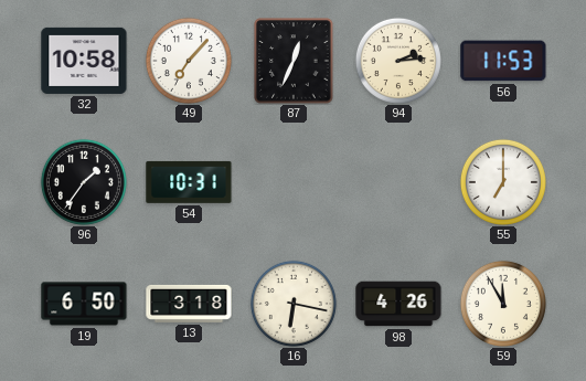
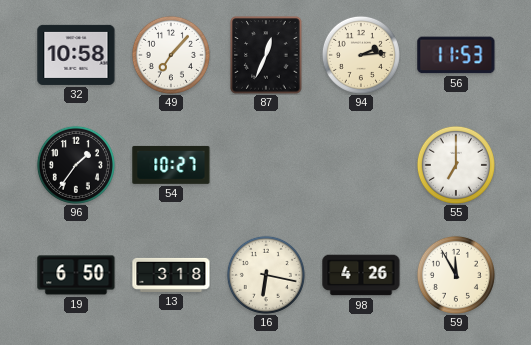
54: 10:31 -> 10:27 (171, 165)
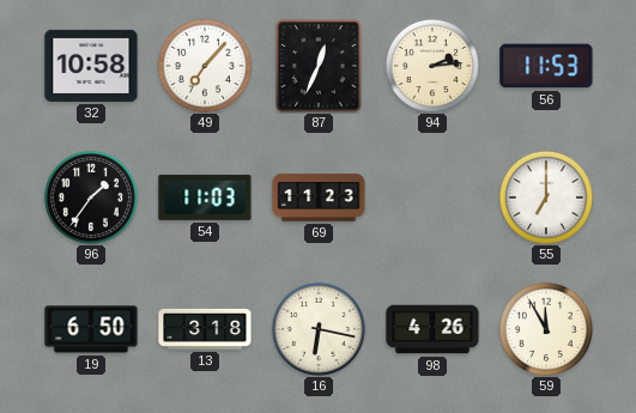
54: 10:27 -> 11:03 (205, 198)
69: none -> 11:23 (319, 198)
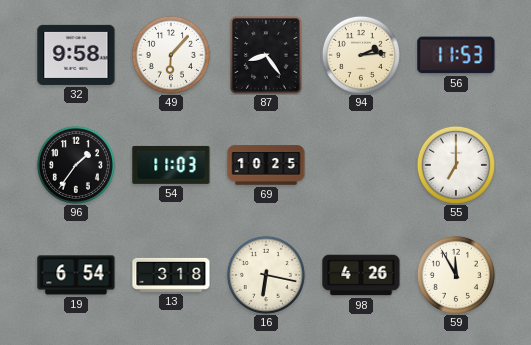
32: 10:58 -> 9:58 (76, 55)
49: 7:07 -> 6:07 (171, 55)
87: 12:34 -> 8:24 (266, 55)
69: 11:23 -> 10:25 (266, 165)
19: 6:50 -> 6:54 (76, 275)
